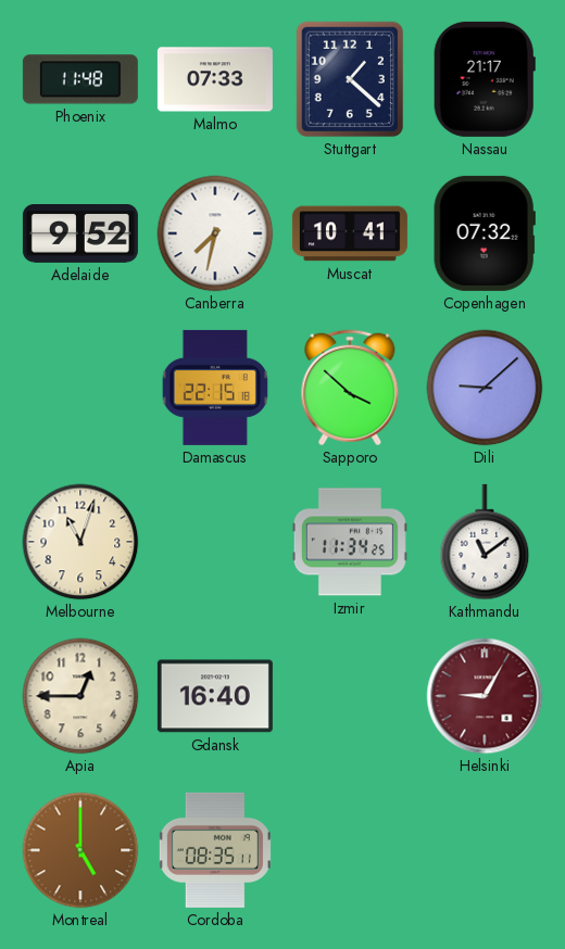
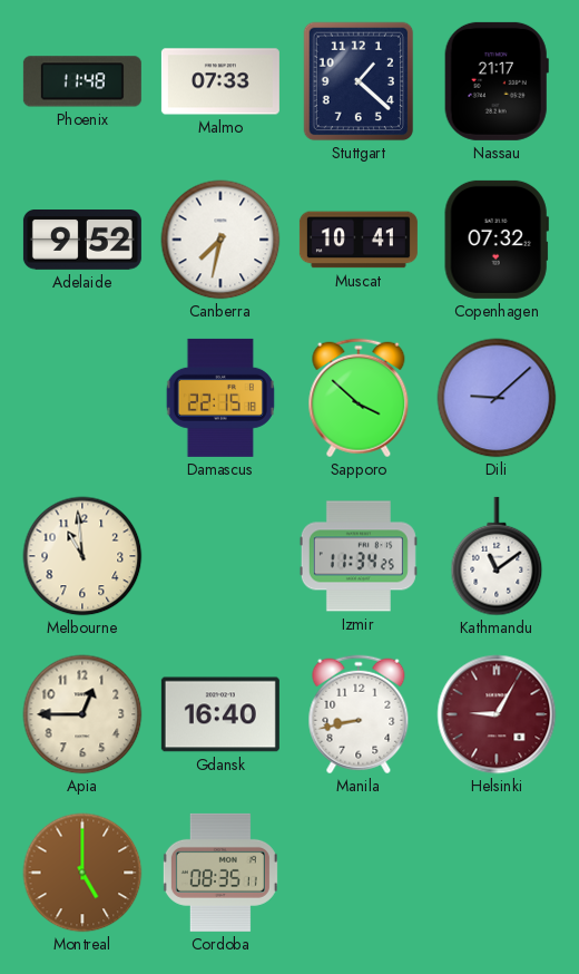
Melbourne: 11:03 -> 10:59 (82, 556)
Manila: none -> 8:43 (359, 714)
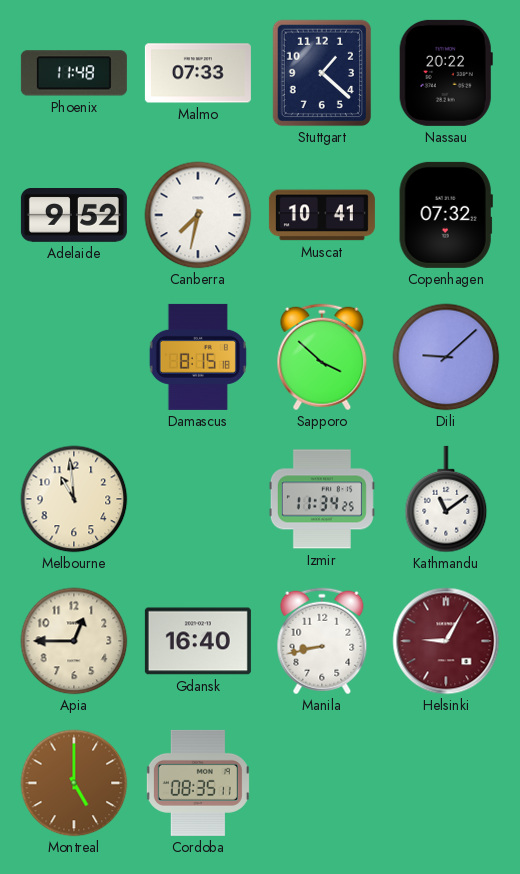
Nassau: 21:17 -> 20:22 (446, 73)
Damascus: 22:15 -> 8:15 (198, 357)
